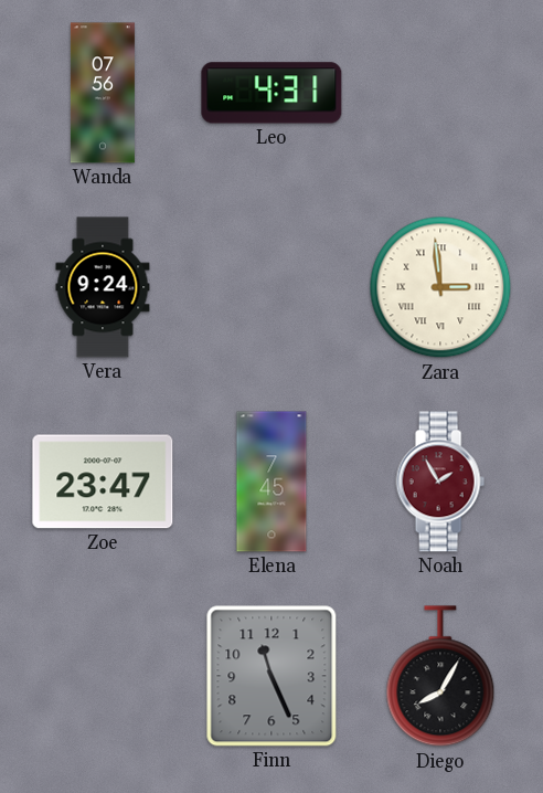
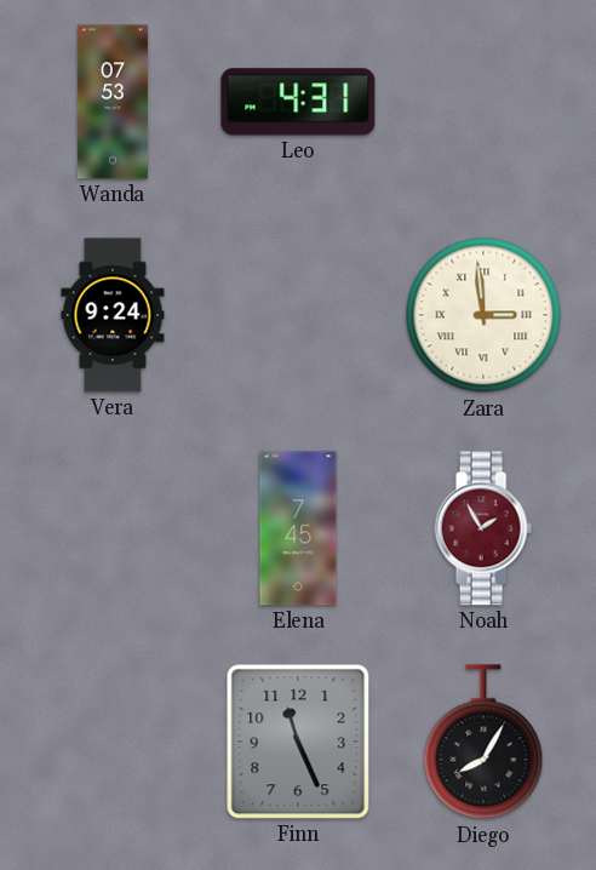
Wanda: 07:56 -> 07:53 (113, 102)
Zoe: 23:47 -> none (103, 482)
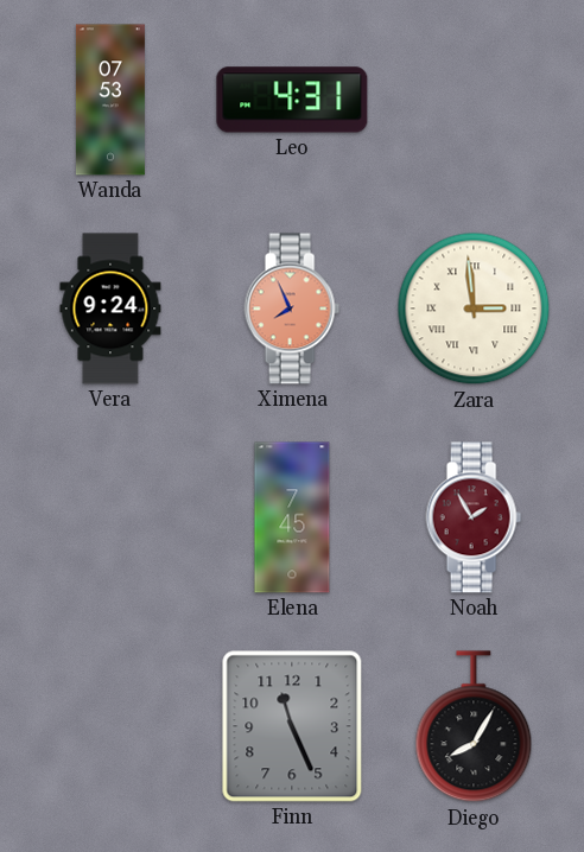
Ximena: none -> 7:56 (292, 309)
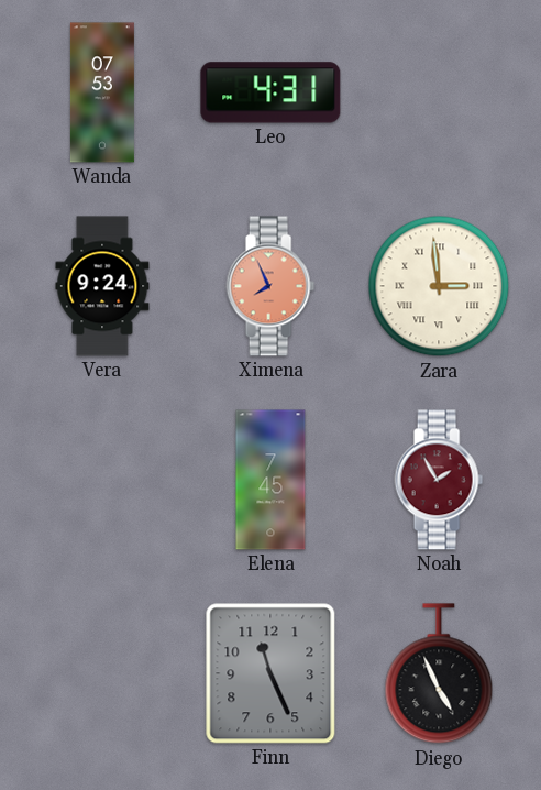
Diego: 8:05 -> 4:56 (439, 674)
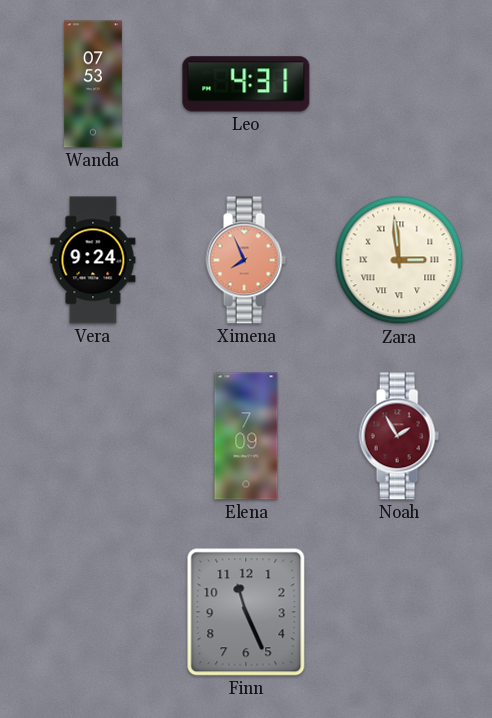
Elena: 7:45 -> 7:09 (246, 436)
Diego: 4:56 -> none (439, 674)
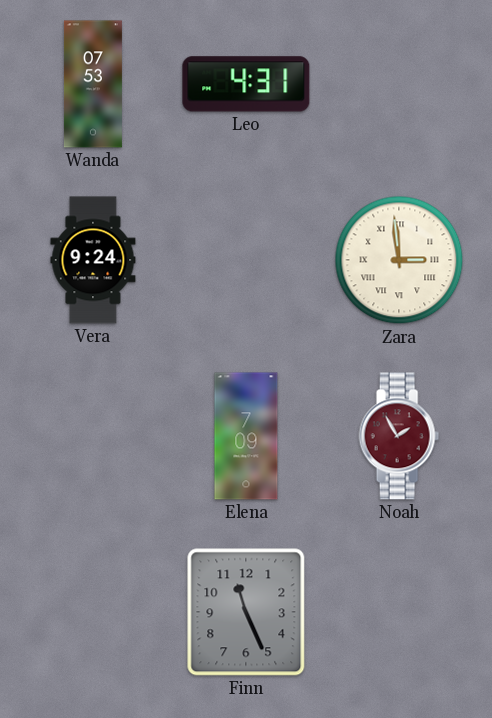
Ximena: 7:56 -> none (246, 260)
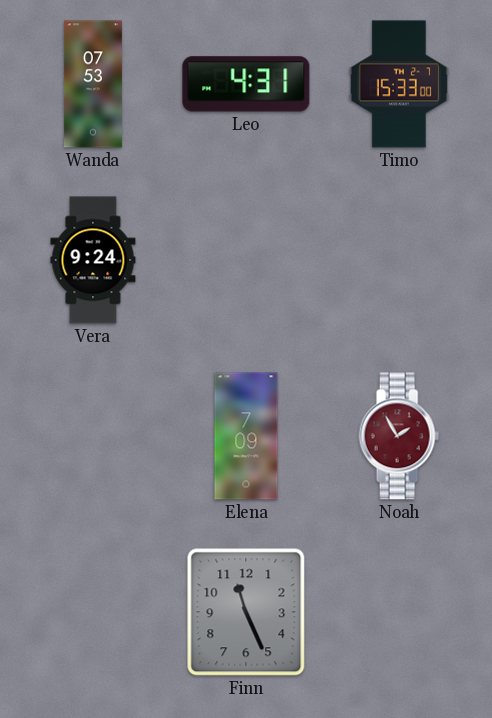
Timo: none -> 15:33 (399, 84)
Zara: 2:59 -> none (399, 260)
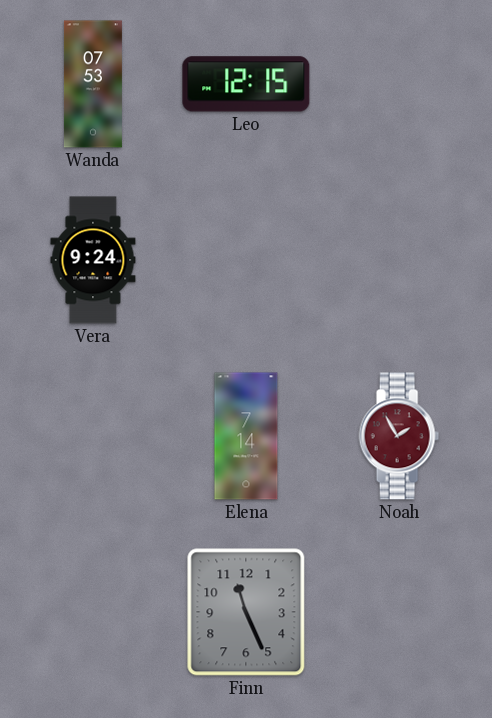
Leo: 4:31 -> 12:15 (246, 84)
Timo: 15:33 -> none (399, 84)
Elena: 7:09 -> 7:14 (246, 436)
